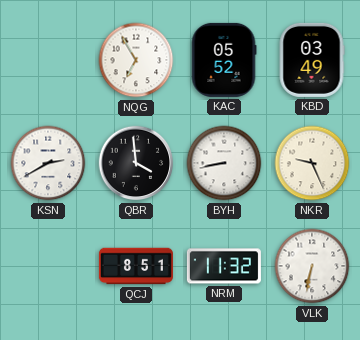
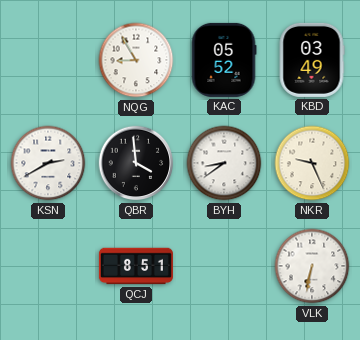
NQG: 6:55 -> 8:55 (136, 60)
BYH: 8:43 -> 8:39 (224, 163)
NRM: 11:32 -> none (224, 266)
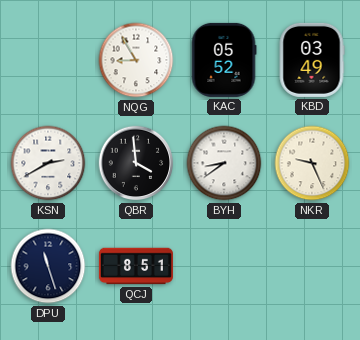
DPU: none -> 11:27 (48, 266)
VLK: 6:32 -> none (312, 266)
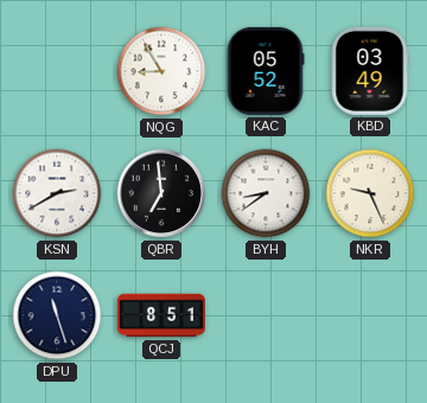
QBR: 3:59 -> 6:59 (161, 193)
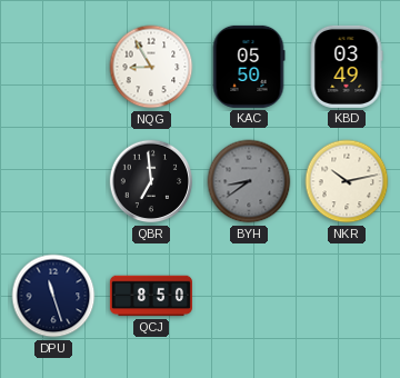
KAC: 05:52 -> 05:50 (249, 67)
KSN: 2:40 -> none (57, 193)
BYH dial: white -> grey (249, 181)
NKR: 9:26 -> 10:13 (347, 181)
QCJ: 8:51 -> 8:50 (151, 296)
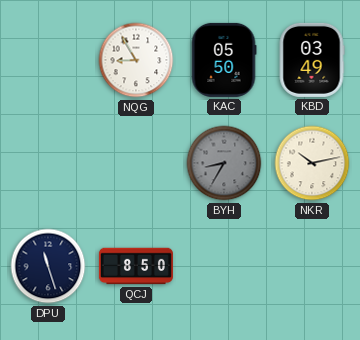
QBR: 6:59 -> none (151, 181)
BYH: 8:39 -> 8:35 (224, 163)
